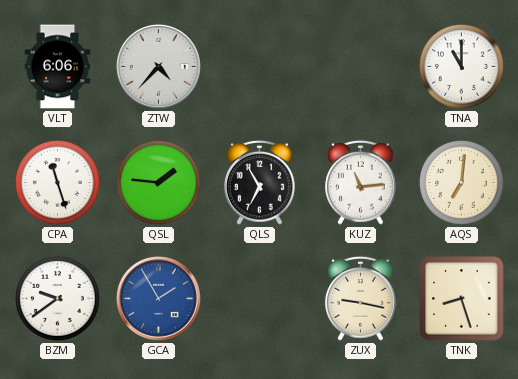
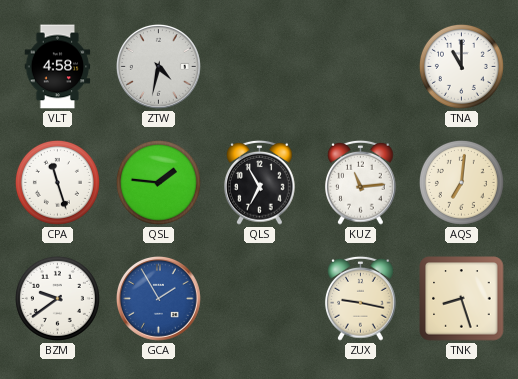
VLT: 6:06 -> 4:58 (58, 67)
ZTW: 4:37 -> 4:32 (159, 67)
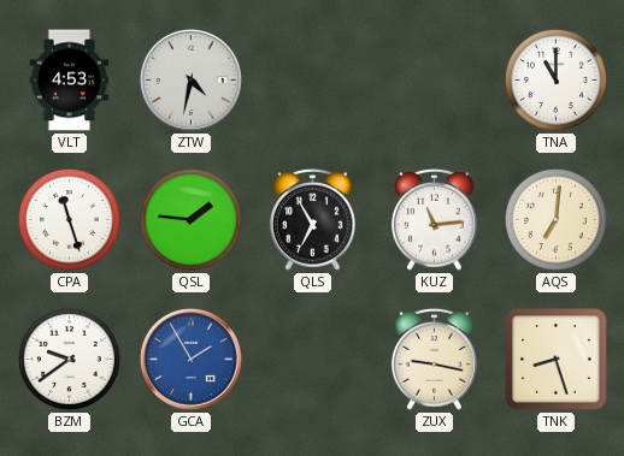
VLT: 4:58 -> 4:53 (70, 81)
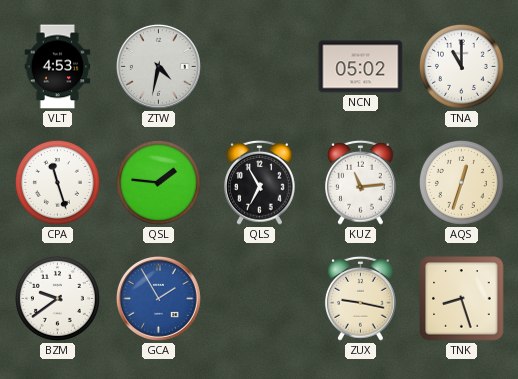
NCN: none -> 05:02 (361, 67)
AQS: 7:01 -> 12:33 (461, 182)
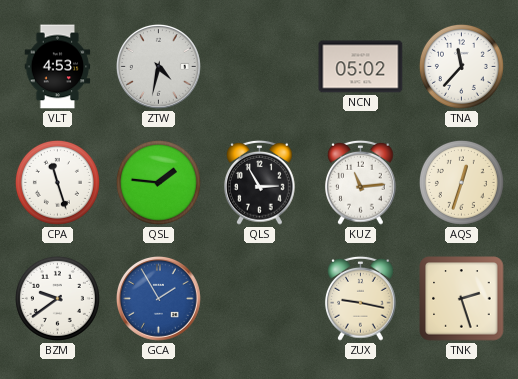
TNA: 11:00 -> 11:37 (461, 66)
QLS: 6:55 -> 2:55 (260, 182)
TNK: 8:27 -> 2:27 (462, 299)
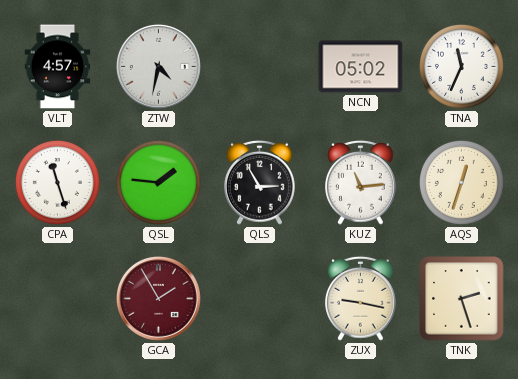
VLT: 4:53 -> 4:57 (58, 67)
TNA: 11:37 -> 11:34 (461, 66)
BZM: 9:39 -> none (57, 298)
GCA dial: blue -> burgundy (159, 299)
